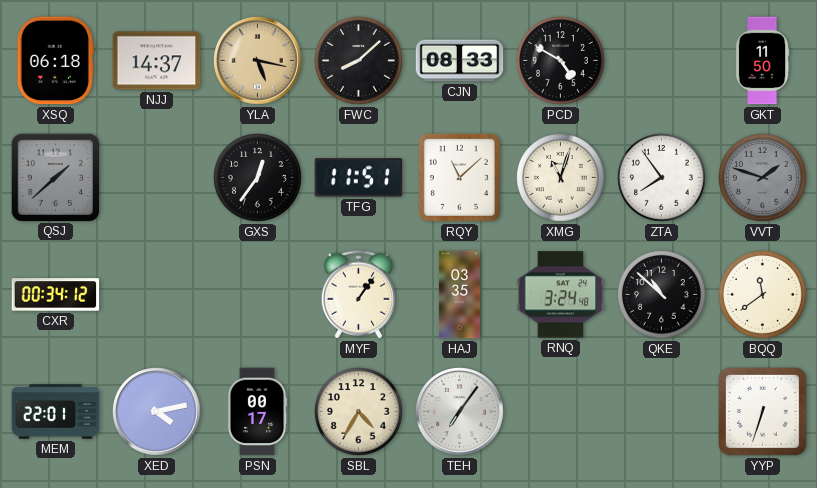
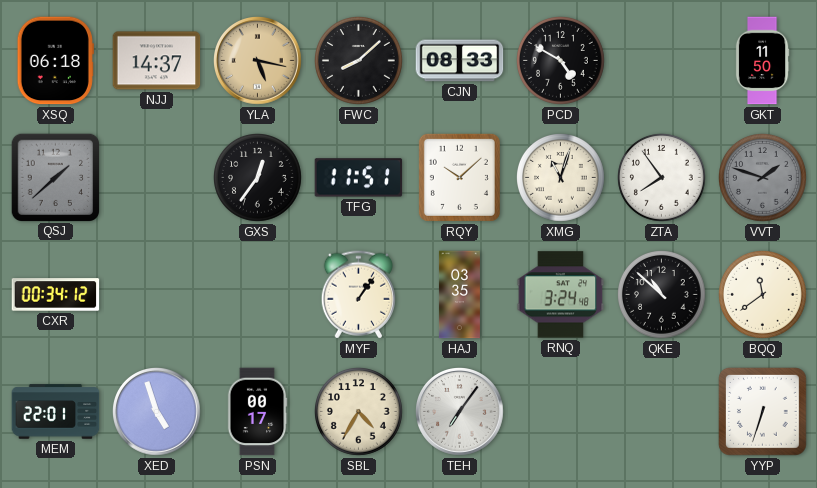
RQY: 11:08 -> 10:08 (459, 177)
XED: 4:13 -> 4:57 (157, 412)
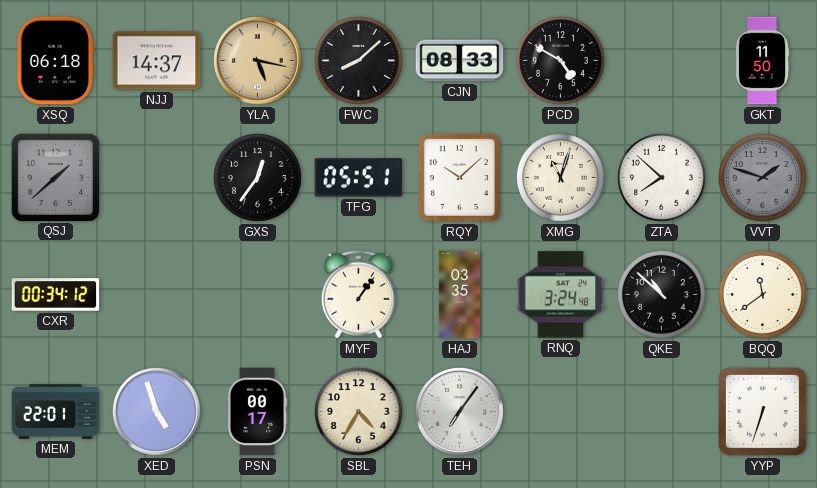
TFG: 11:51 -> 05:51 (359, 178)
ZTA: 7:54 -> 7:52 (662, 178)
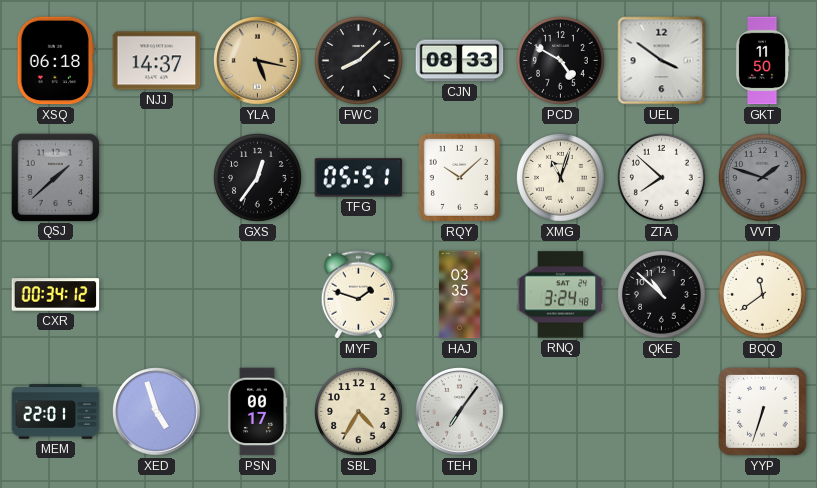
UEL: none -> 3:51 (662, 61)
MYF: 1:06 -> 1:48 (358, 295)
